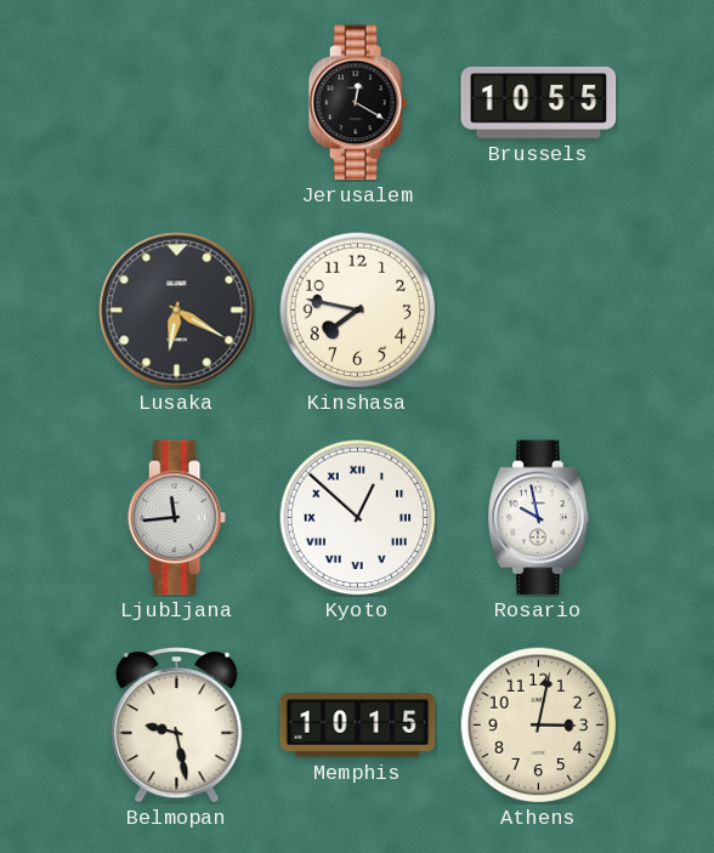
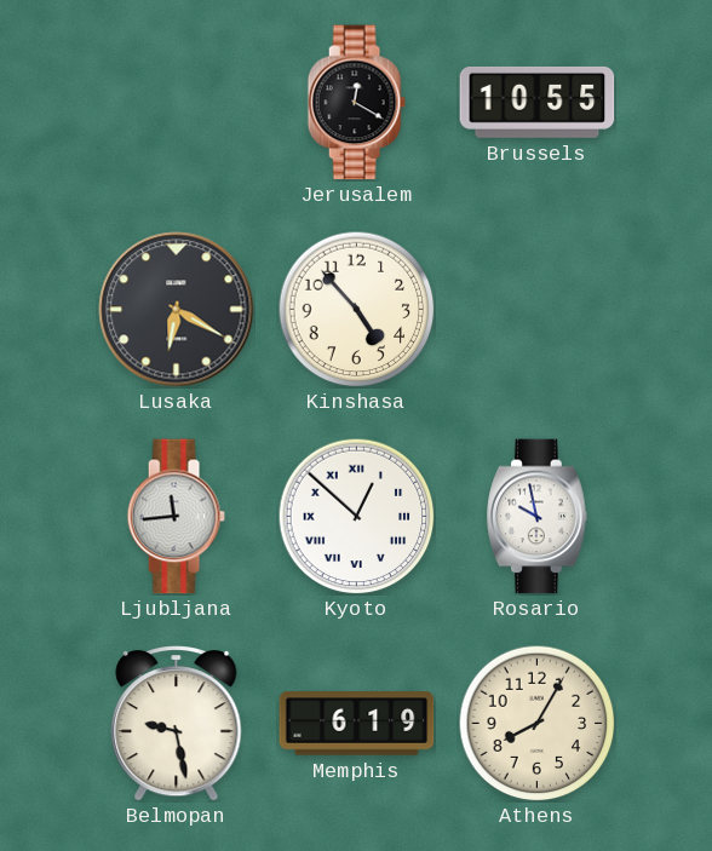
Kinshasa: 7:47 -> 4:53 (356, 309)
Memphis: 10:15 -> 6:19 (357, 724)
Athens: 3:02 -> 8:05 (536, 723)
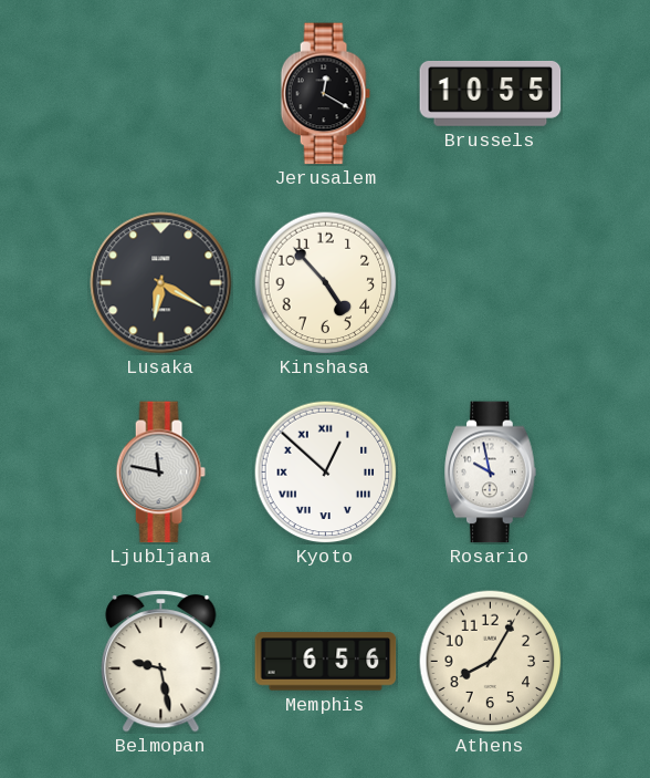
Ljubljana: 11:44 -> 11:47 (160, 473)
Memphis: 6:19 -> 6:56 (326, 662)
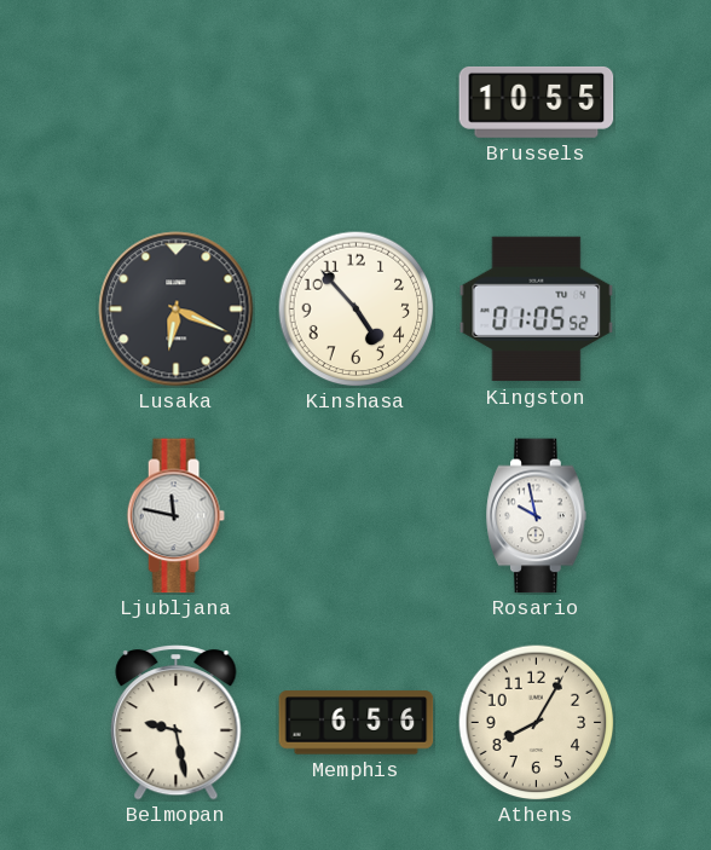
Jerusalem: 12:20 -> none (325, 94)
Lusaka: 6:20 -> 6:19 (177, 310)
Kingston: none -> 01:05 (537, 310)
Kyoto: 12:52 -> none (325, 471)
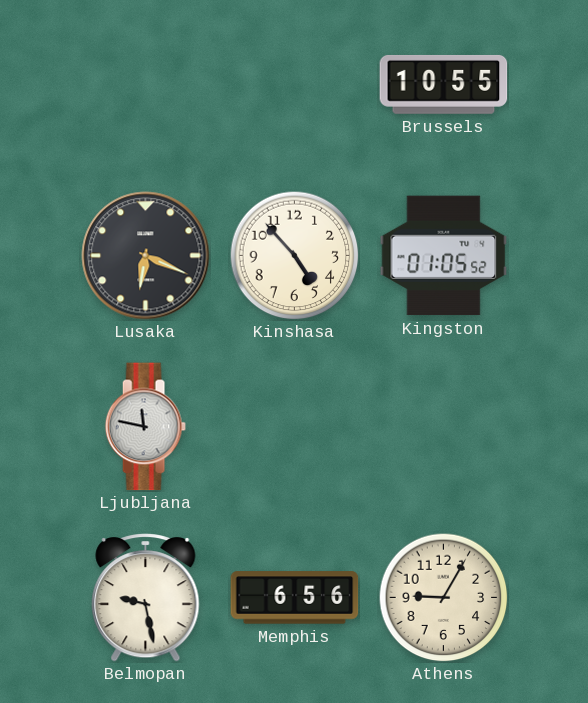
Rosario: 9:58 -> none (537, 516)
Athens: 8:05 -> 9:05 (443, 597)
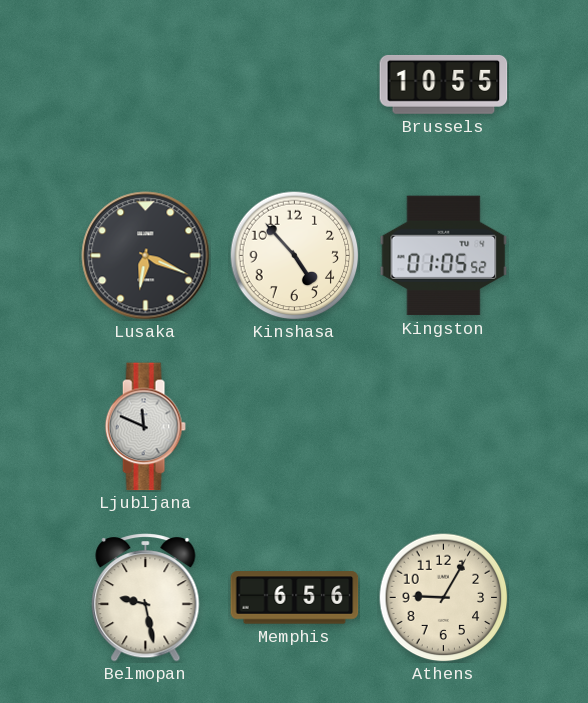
Ljubljana: 11:47 -> 11:49 (145, 427)
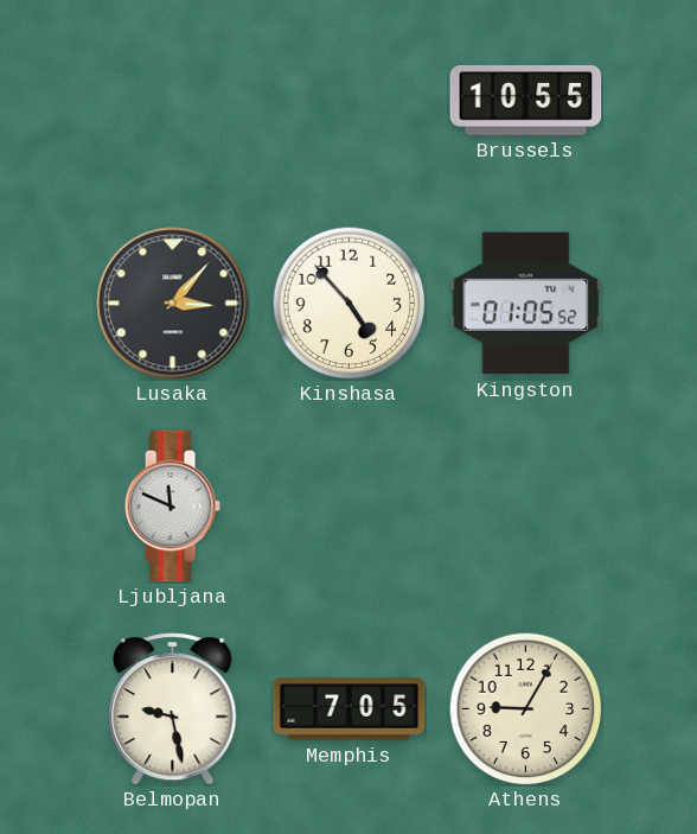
Lusaka: 6:19 -> 3:07 (173, 304)
Memphis: 6:56 -> 7:05 (350, 709)
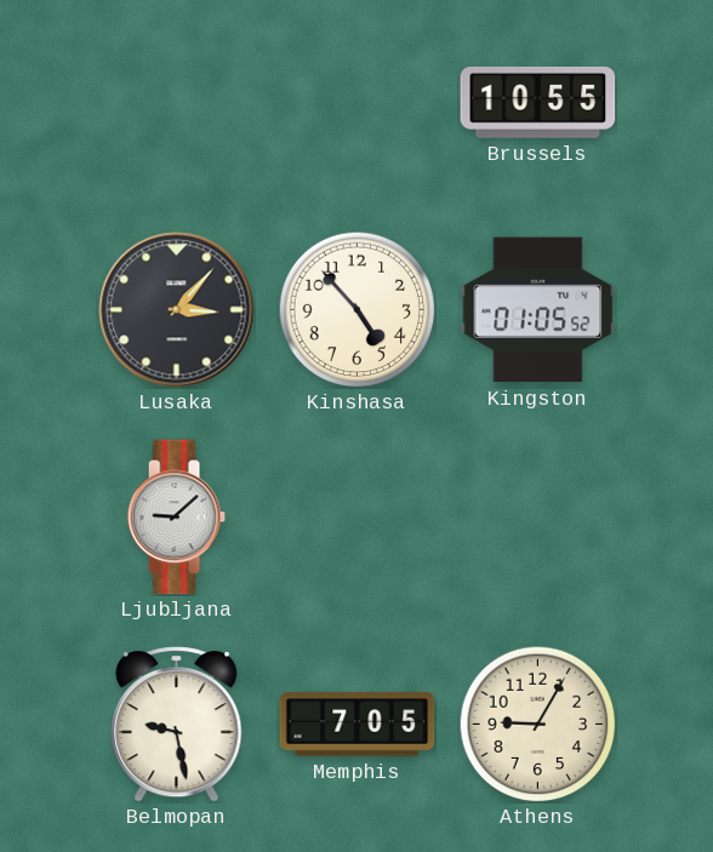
Ljubljana: 11:49 -> 9:08 (176, 518)
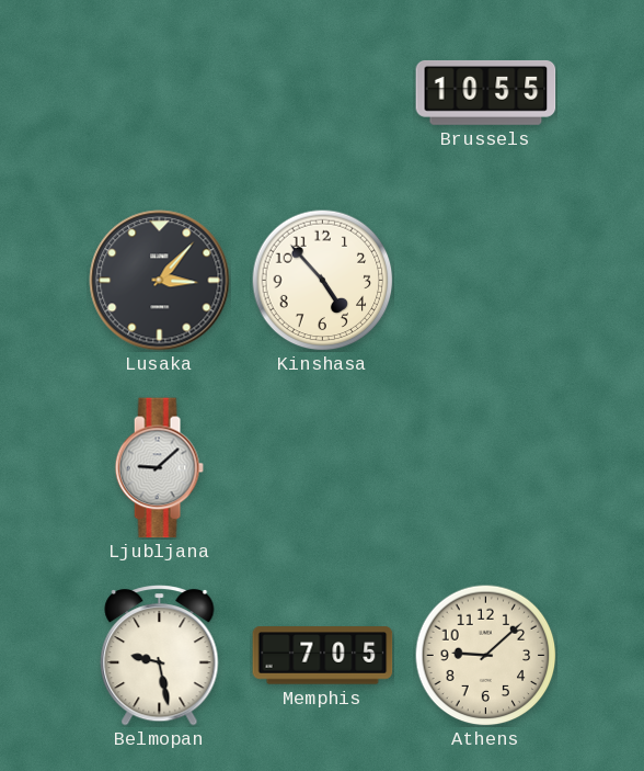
Kingston: 01:05 -> none (538, 310)
Athens: 9:05 -> 9:08 (485, 655)
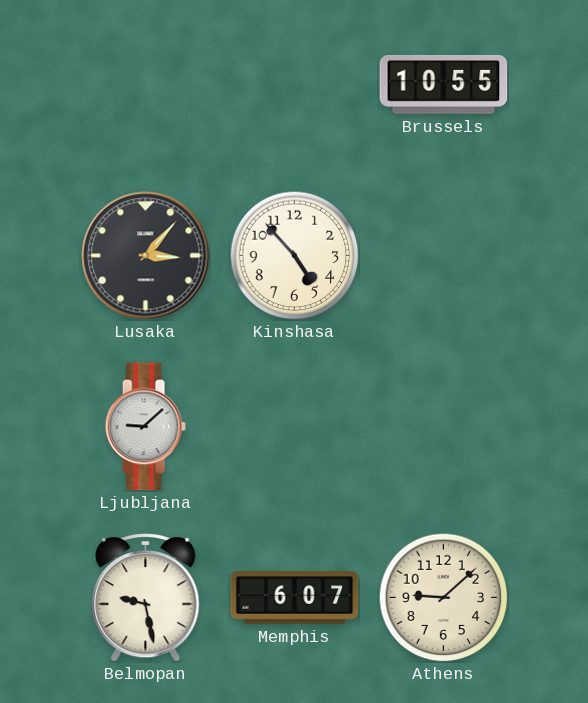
Memphis: 7:05 -> 6:07 (295, 598)
